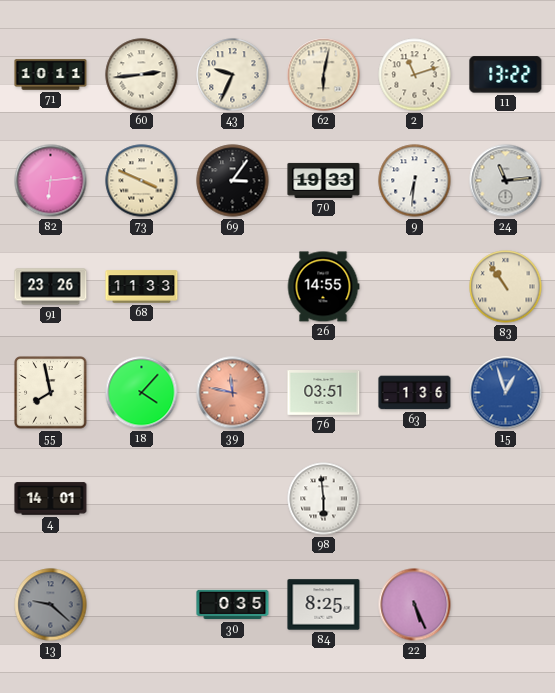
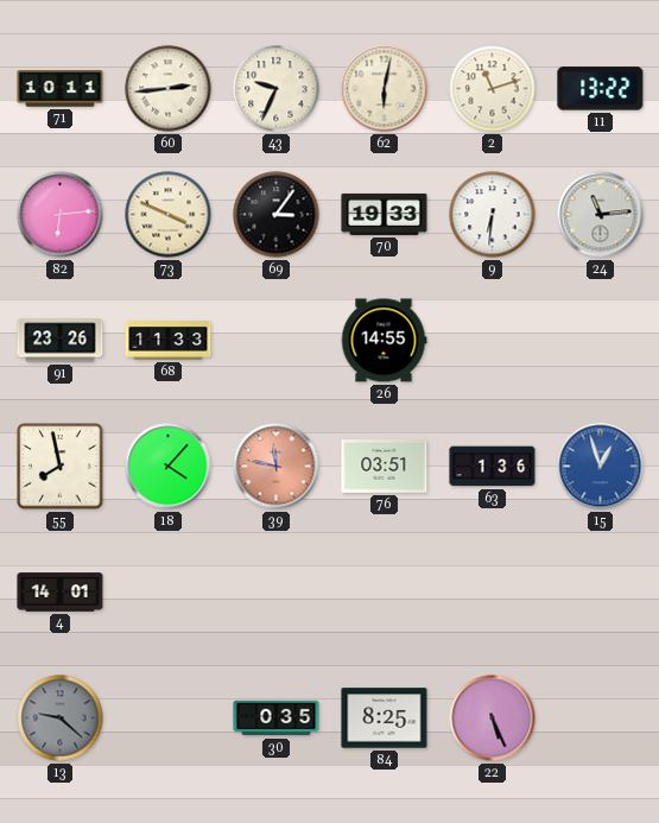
83: 10:54 -> none (506, 287)
98: 5:59 -> none (324, 499)
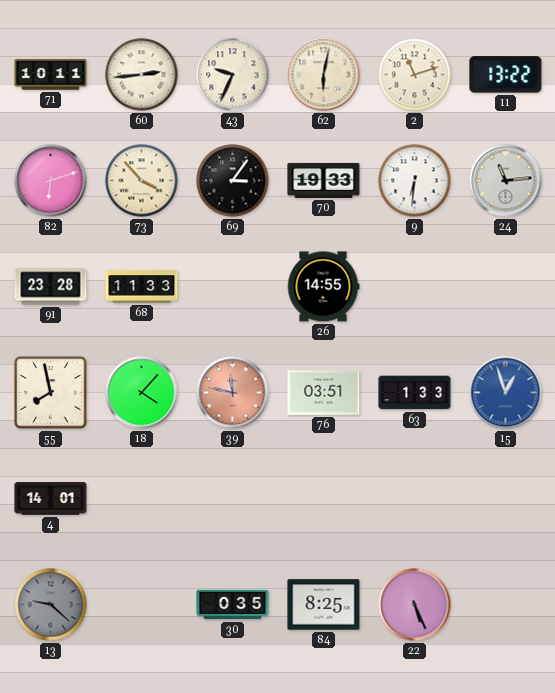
82: 6:14 -> 6:12 (51, 181)
73: 3:49 -> 3:53 (142, 181)
91: 23:26 -> 23:28 (51, 287)
63: 1:36 -> 1:33 (415, 393)
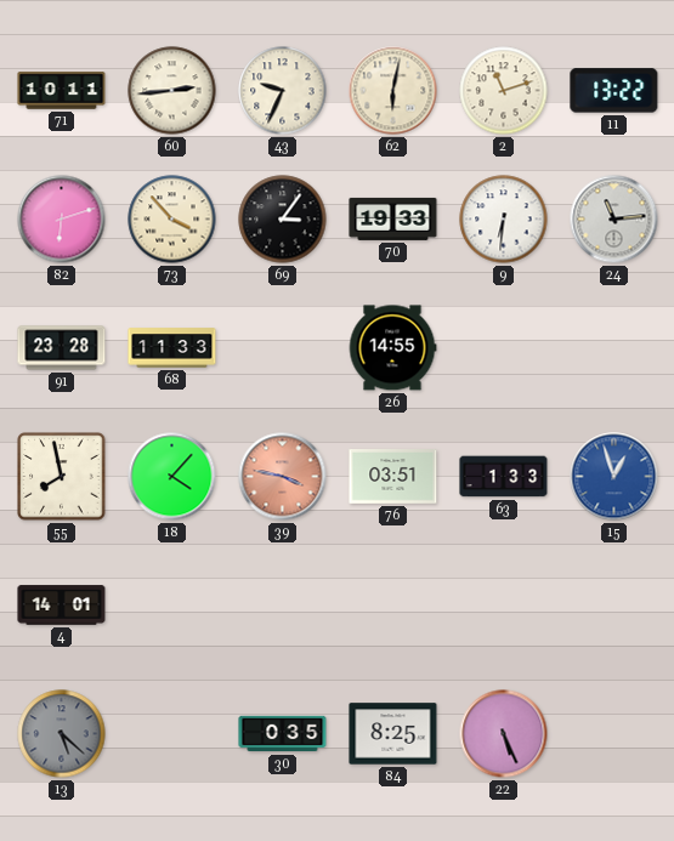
39: 11:47 -> 3:47 (283, 477)
13: 9:22 -> 5:22 (62, 734)
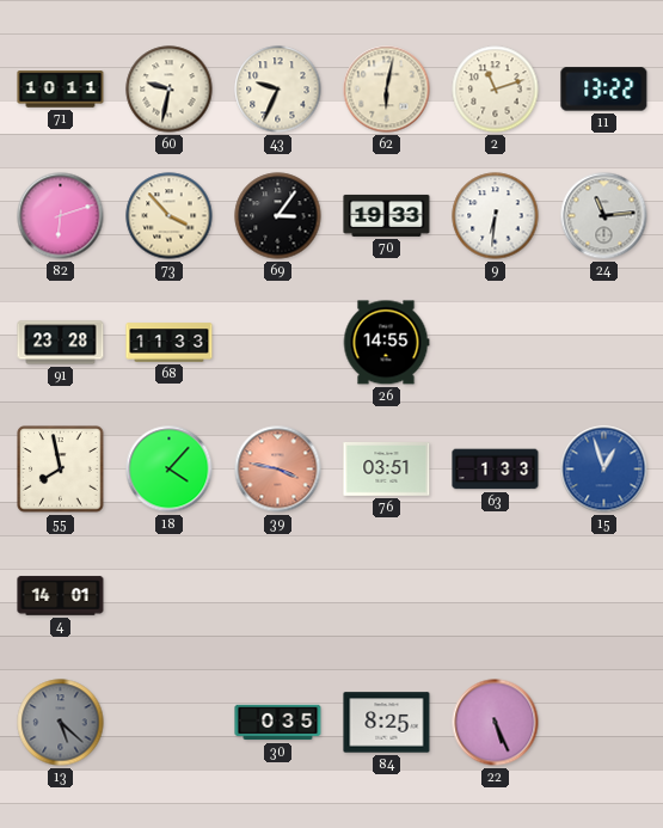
60: 2:44 -> 9:32 (170, 90)
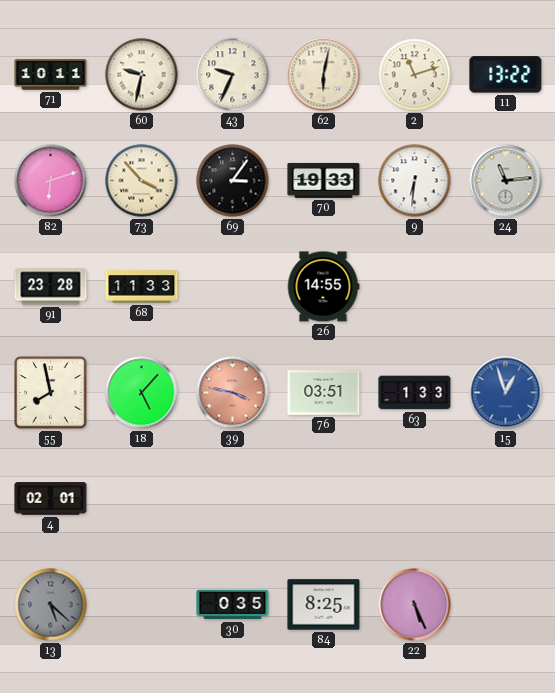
18: 4:07 -> 5:07 (142, 393)
4: 14:01 -> 02:01 (51, 499)
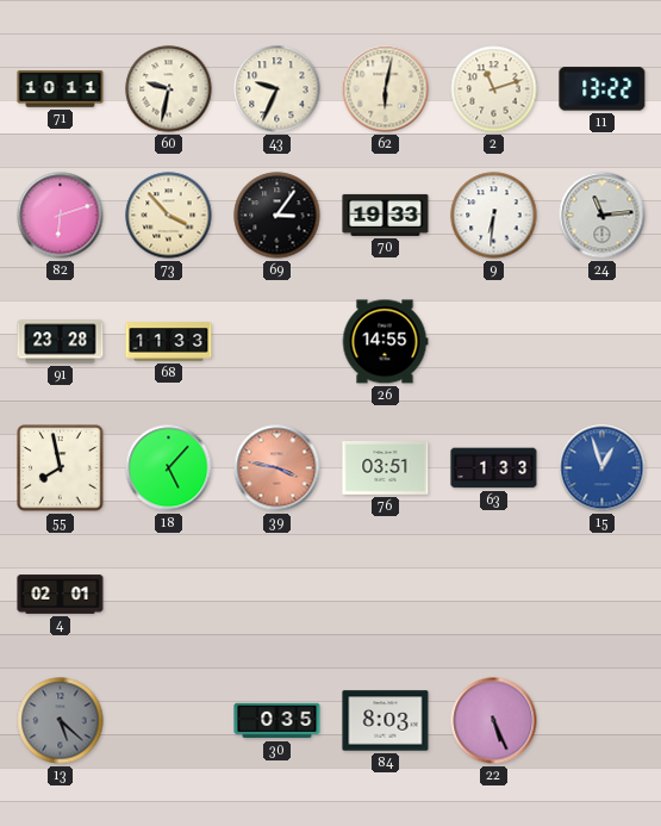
84: 8:25 -> 8:03 (386, 721)
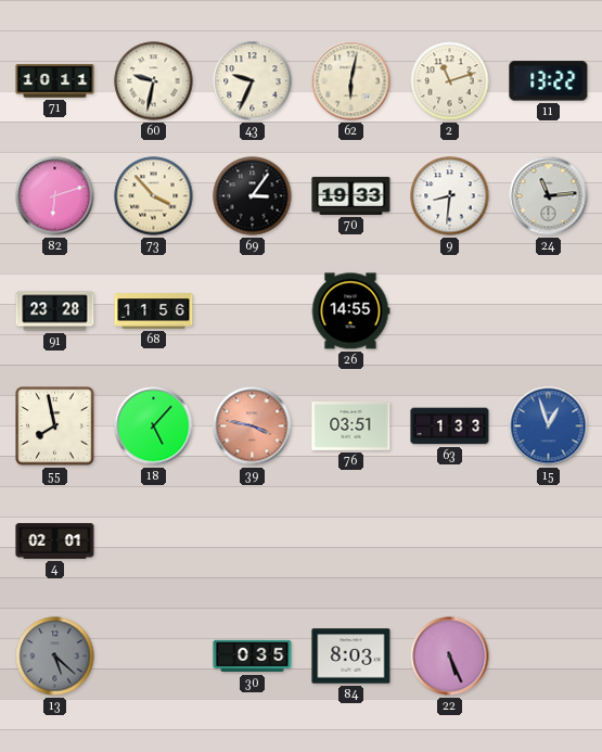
9: 6:31 -> 8:31 (450, 196)
68: 11:33 -> 11:56 (154, 311)
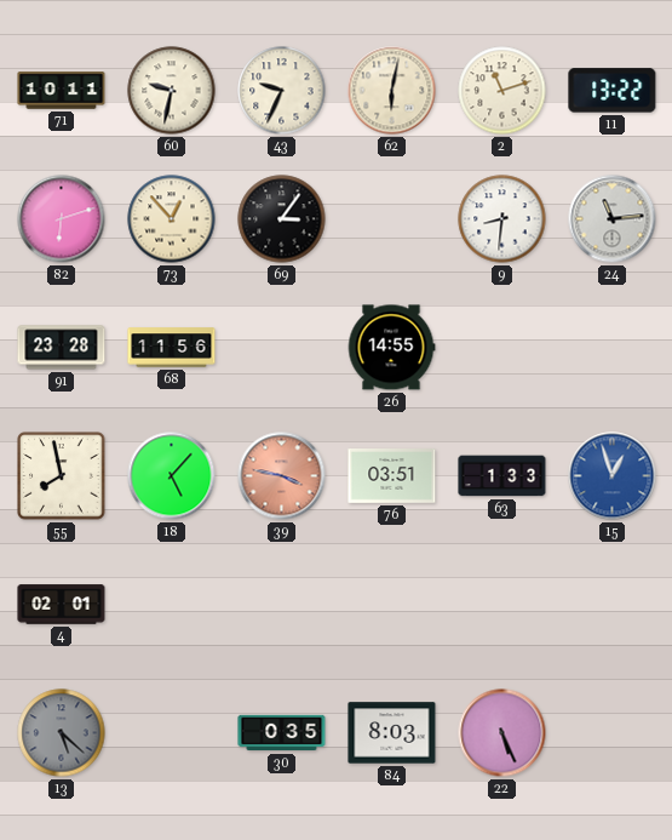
73: 3:53 -> 12:53 (172, 219)
70: 19:33 -> none (351, 195)
